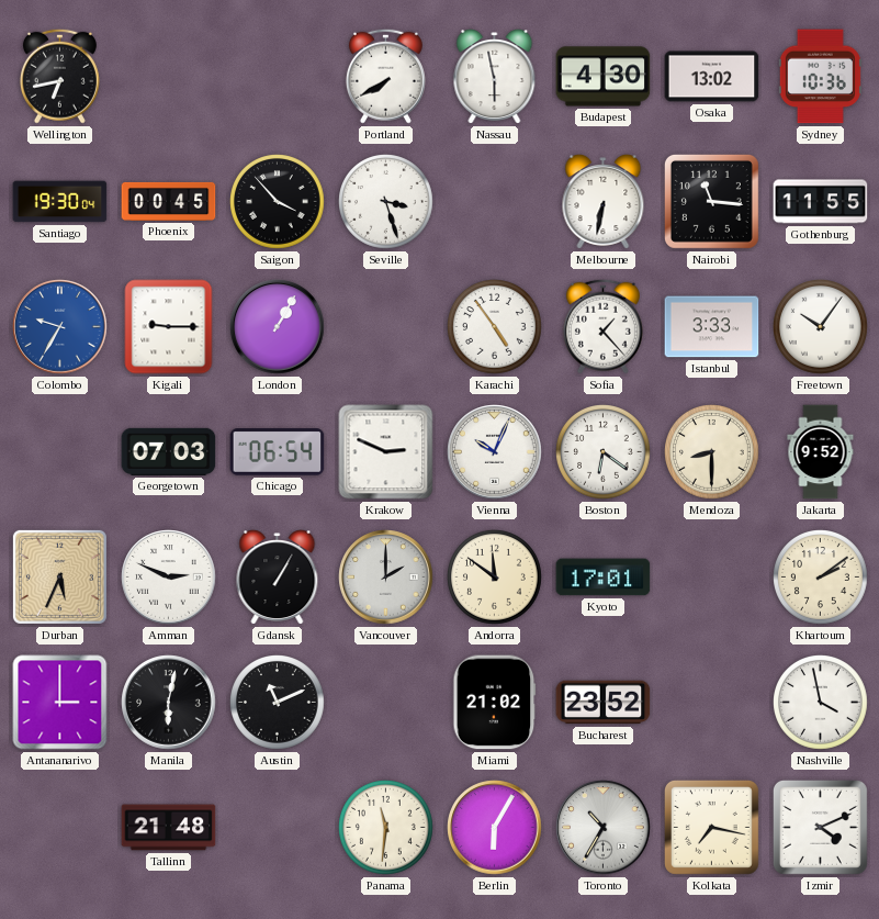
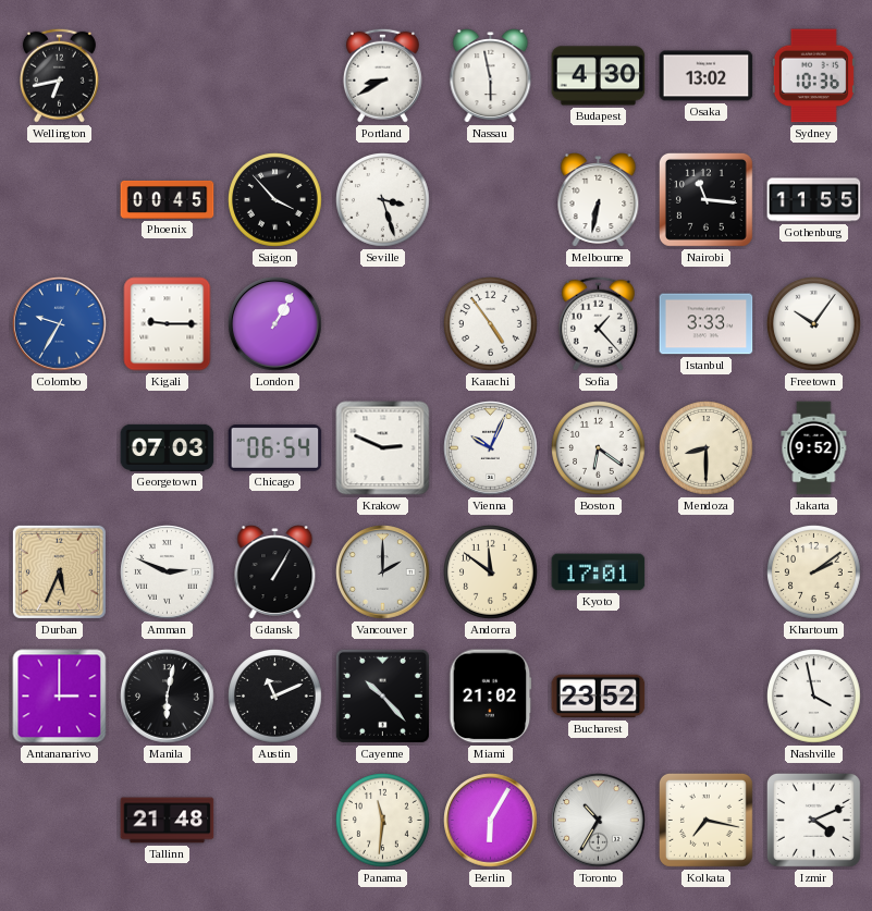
Portland: 7:40 -> 8:40 (382, 75)
Santiago: 19:30 -> none (60, 202)
Cayenne: none -> 10:23 (382, 695)
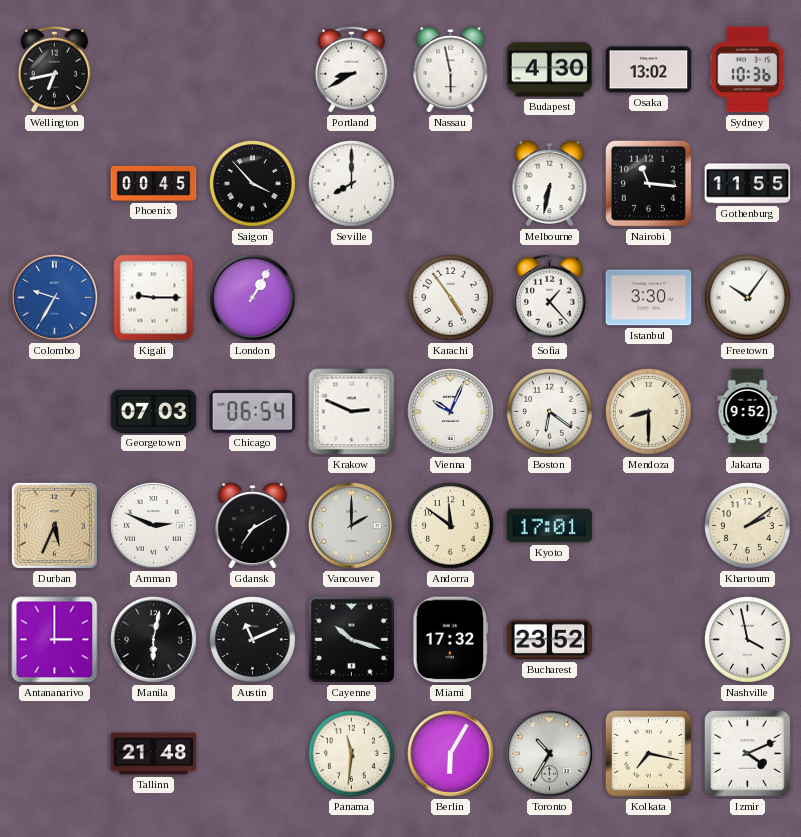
Seville: 3:27 -> 8:00 (352, 184)
Istanbul: 3:33 -> 3:30 (649, 298)
Gdansk: 1:05 -> 7:10 (253, 526)
Cayenne: 10:23 -> 10:18 (351, 639)
Miami: 21:02 -> 17:32 (451, 640)
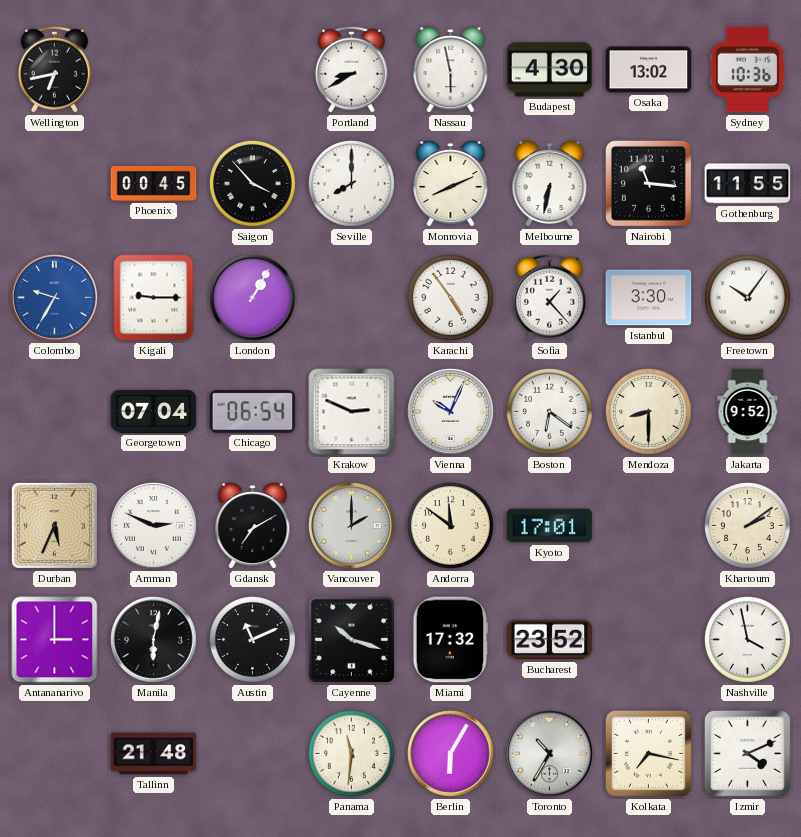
Monrovia: none -> 8:11 (451, 184)
Georgetown: 07:03 -> 07:04 (154, 411)
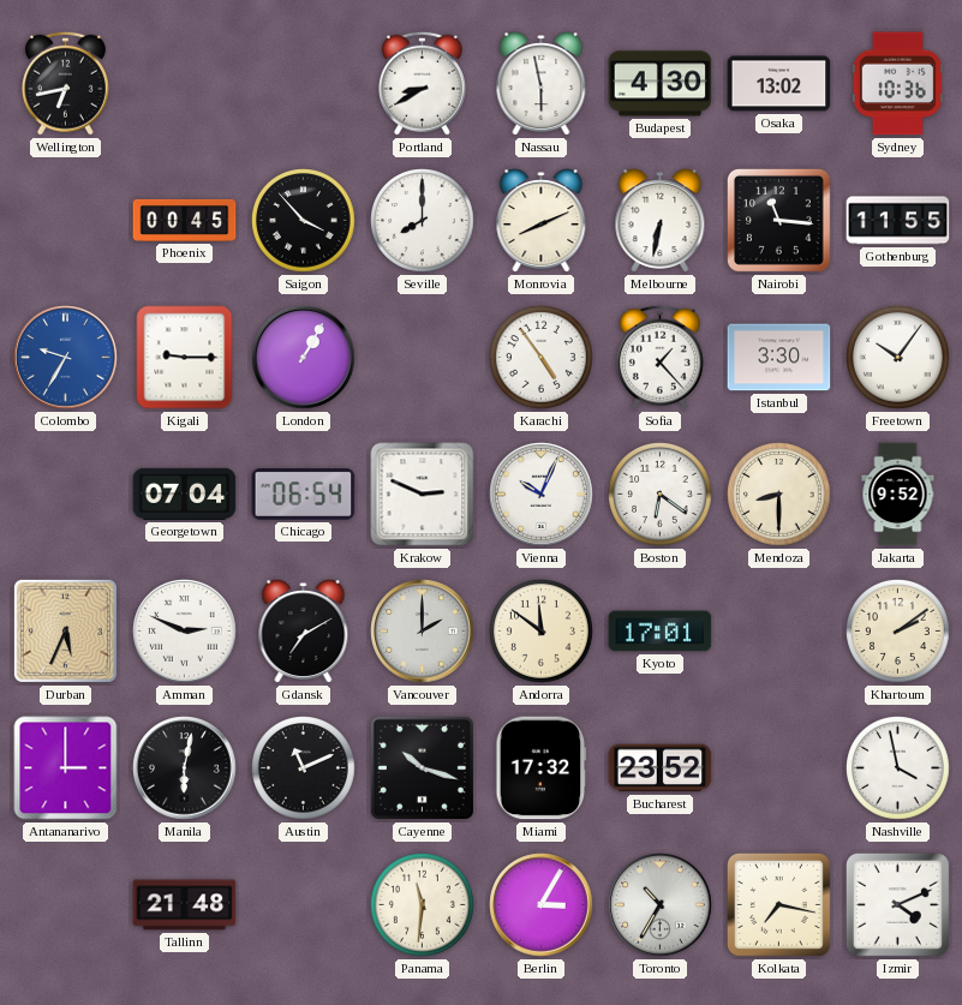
Berlin: 6:05 -> 3:05 (542, 905)
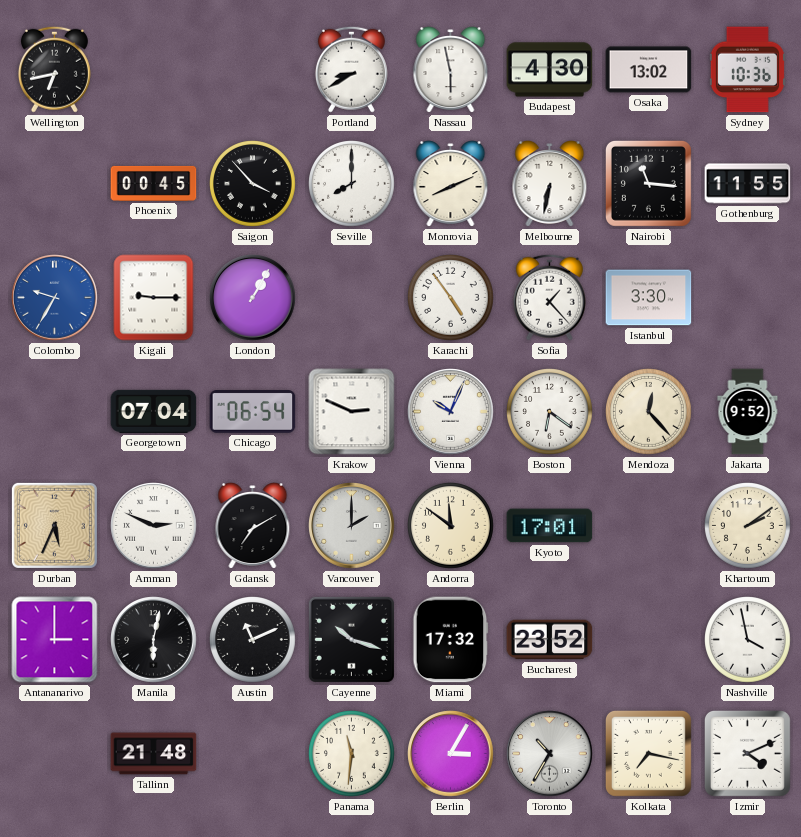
Freetown: 10:06 -> none (898, 358)
Mendoza: 8:30 -> 12:23 (649, 412)
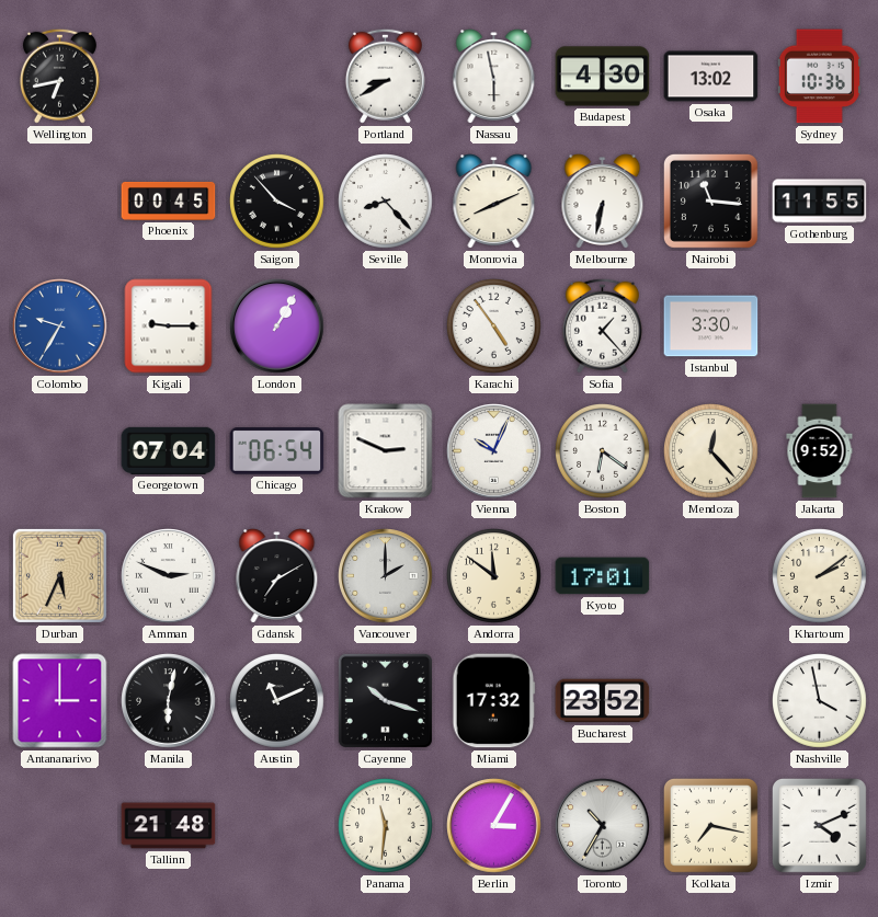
Seville: 8:00 -> 8:23 (386, 202)
